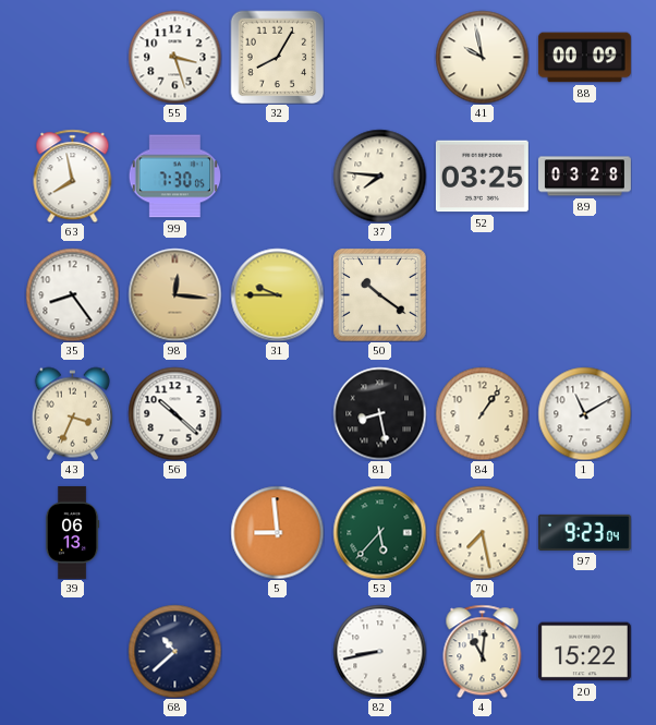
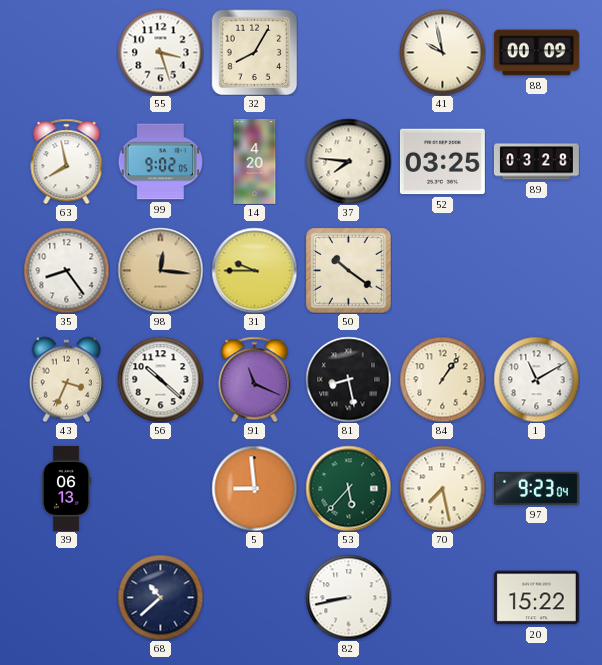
99: 7:30 -> 9:02 (160, 162)
14: none -> 4:20 (255, 161)
91: none -> 11:19 (255, 379)
4: 11:01 -> none (483, 651)
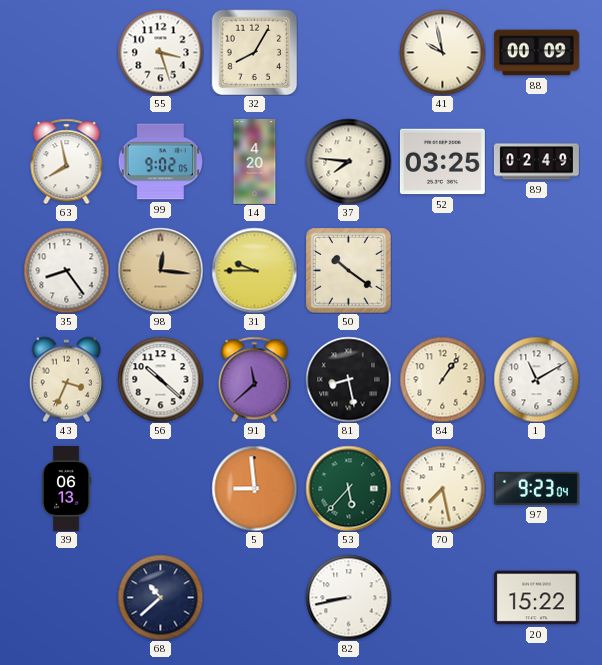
89: 03:28 -> 02:49 (536, 162)
91: 11:19 -> 11:38 (255, 379)
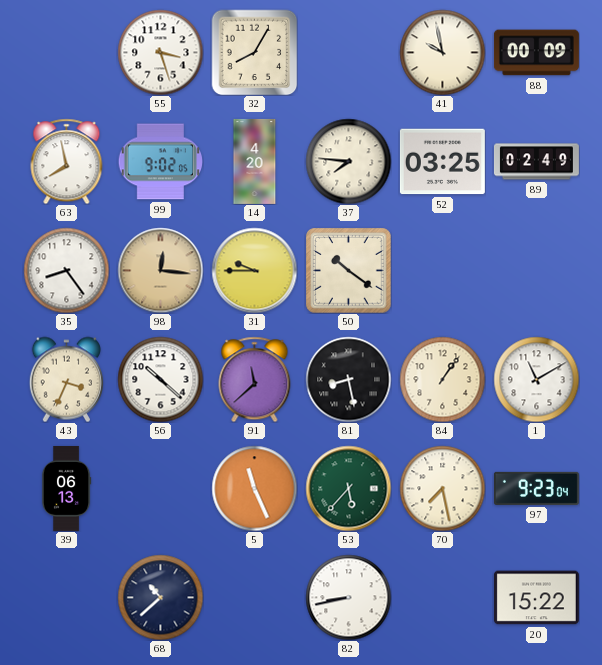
5: 8:59 -> 11:26 (254, 488)
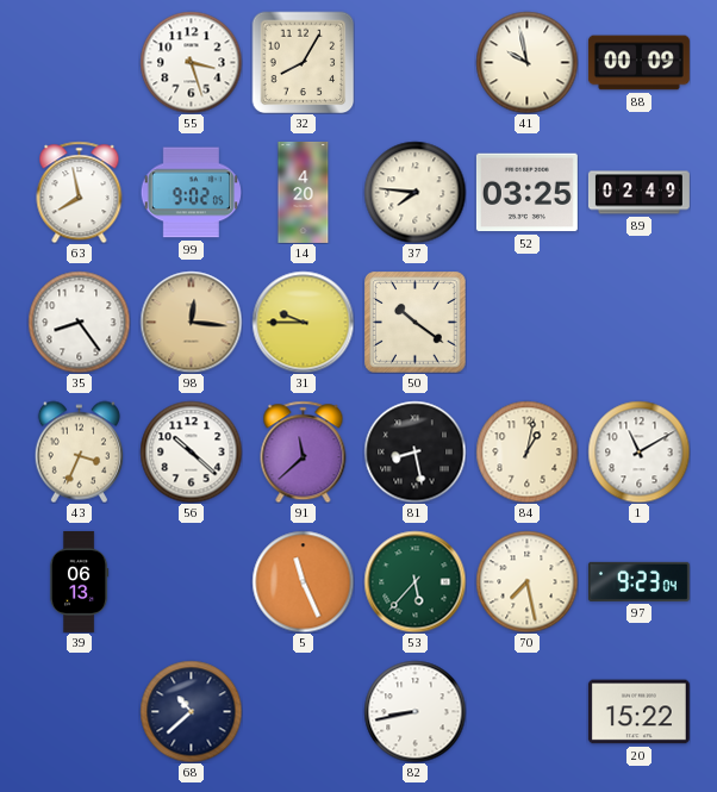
84: 1:06 -> 1:02 (526, 451)
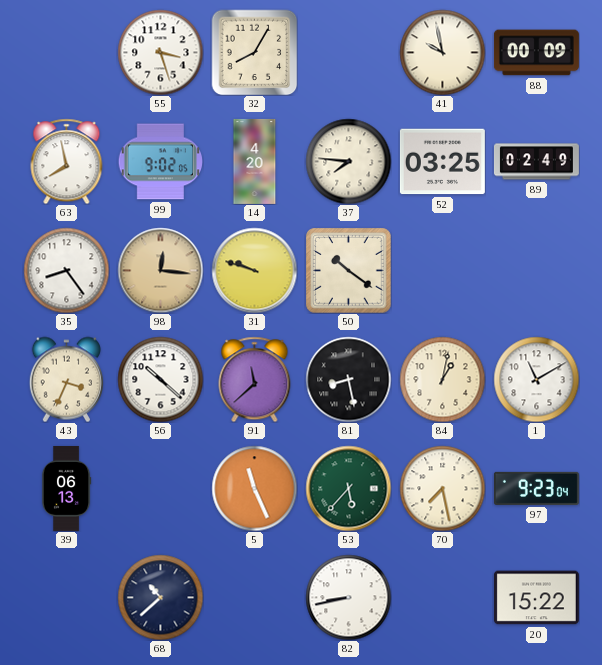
31: 9:45 -> 9:48 (254, 270)
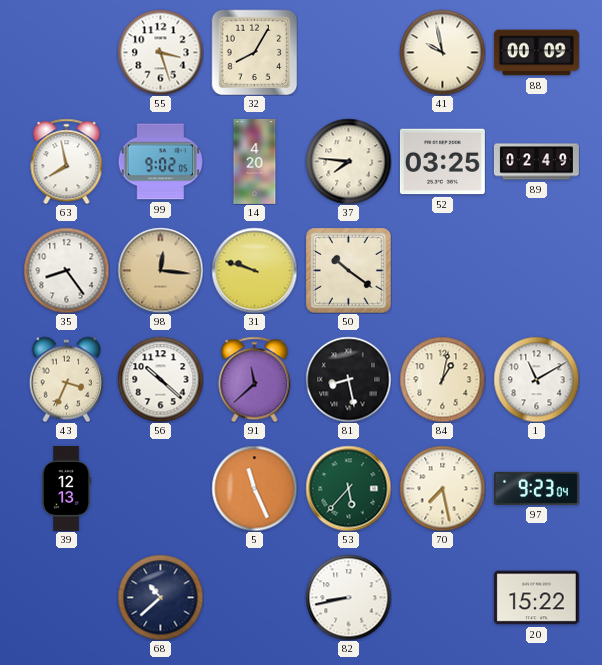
39: 06:13 -> 12:13 (66, 488)
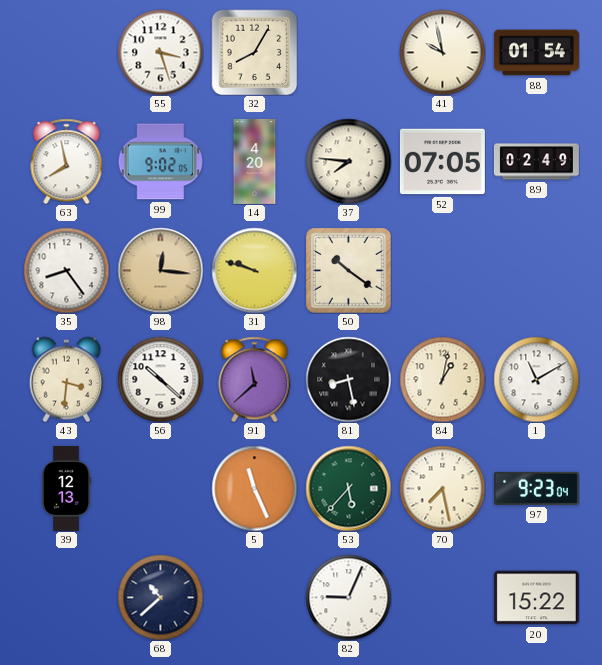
88: 00:09 -> 01:54 (536, 53)
52: 03:25 -> 07:05 (442, 162)
43: 3:34 -> 3:31 (66, 379)
82: 8:43 -> 9:04 (348, 597)
